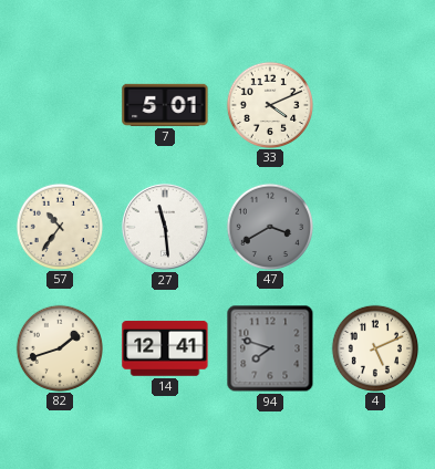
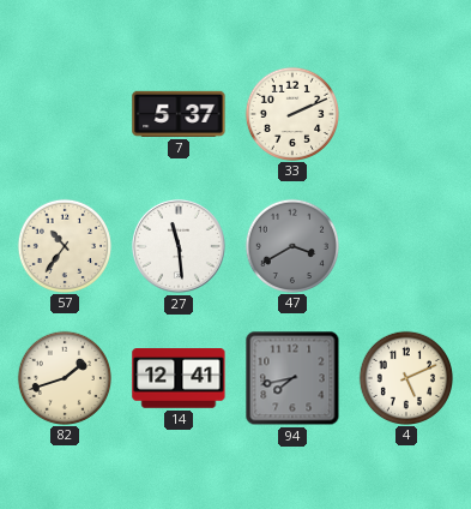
7: 5:01 -> 5:37 (179, 114)
33: 4:11 -> 2:11 (291, 113)
94: 7:48 -> 7:43 (292, 378)
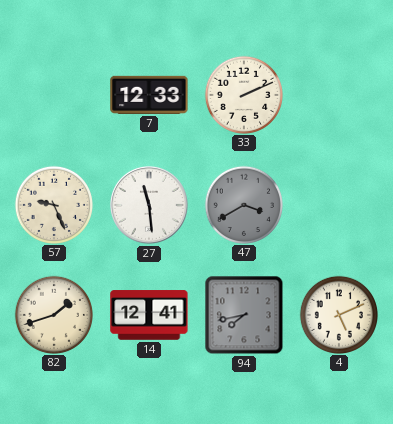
7: 5:37 -> 12:33 (149, 95)
57: 10:36 -> 9:26 (53, 204)
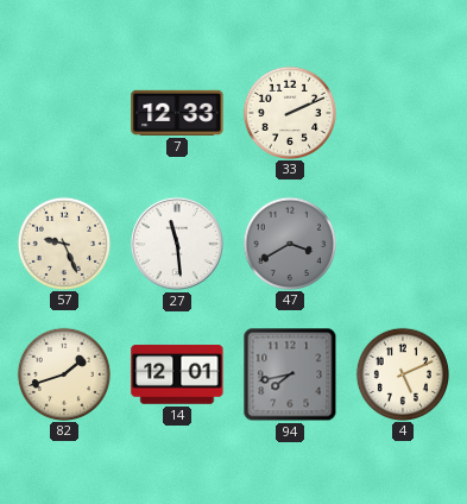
14: 12:41 -> 12:01 (177, 374)
